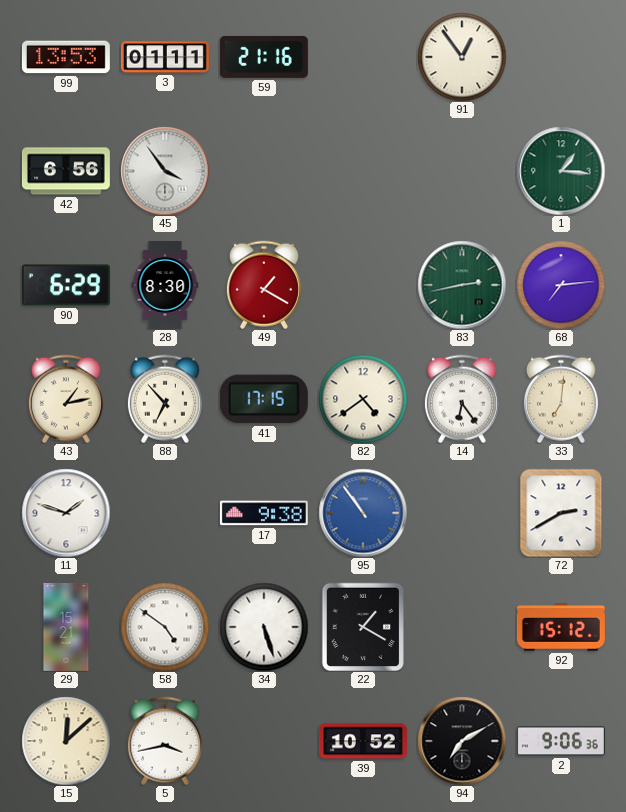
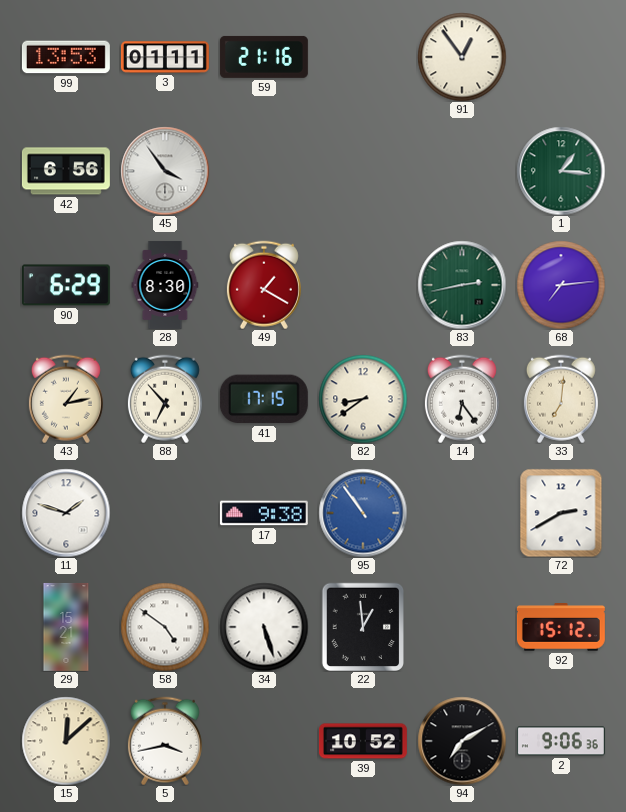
82: 4:39 -> 8:39 (363, 399)
22: 1:20 -> 12:59 (362, 626)
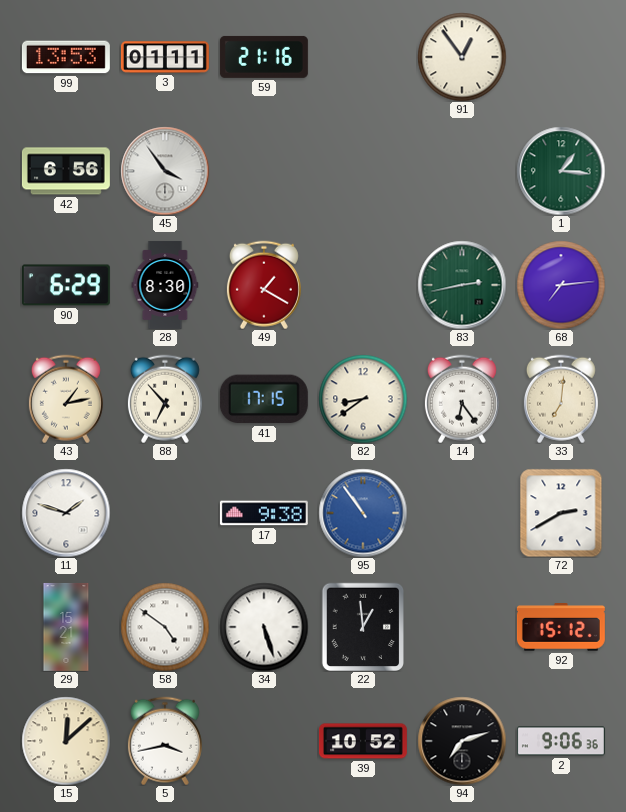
94: 7:10 -> 7:12 (462, 741)
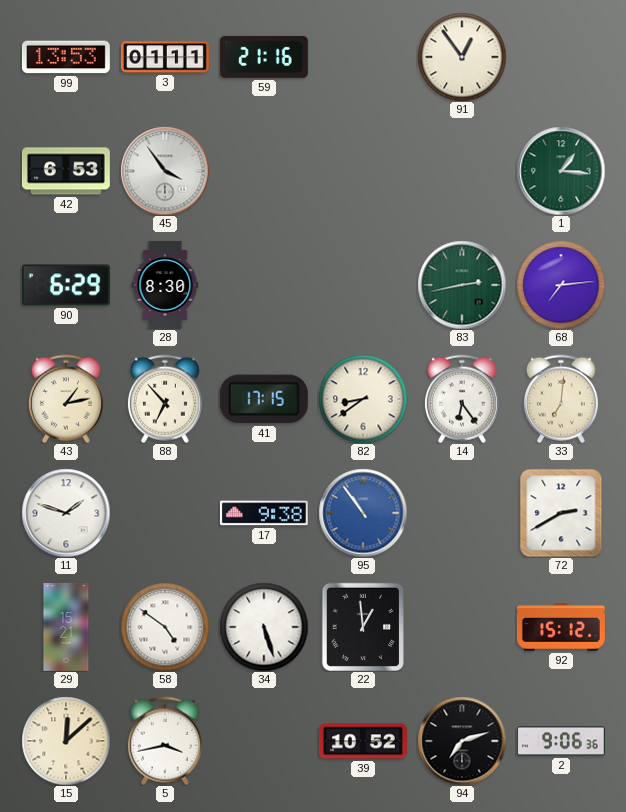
42: 6:56 -> 6:53 (66, 171)
49: 1:20 -> none (264, 285)
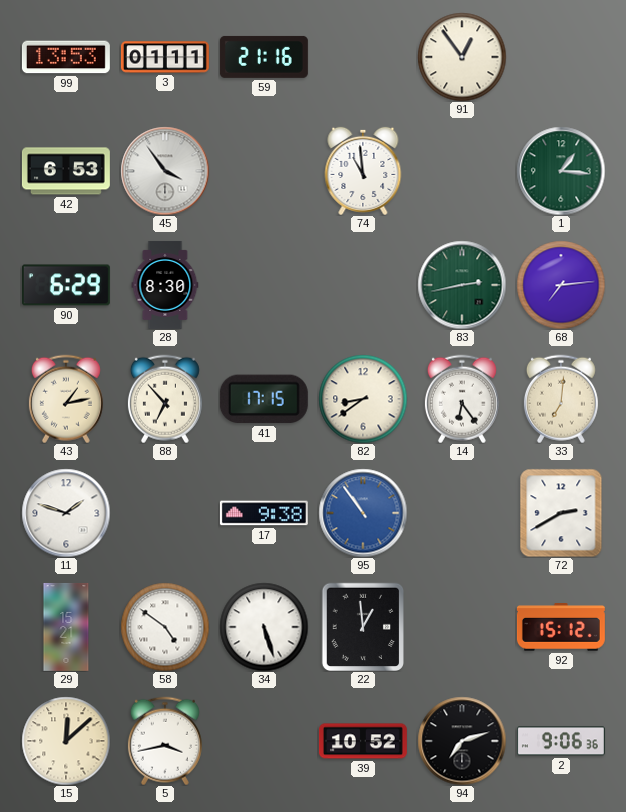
74: none -> 10:59 (363, 171)
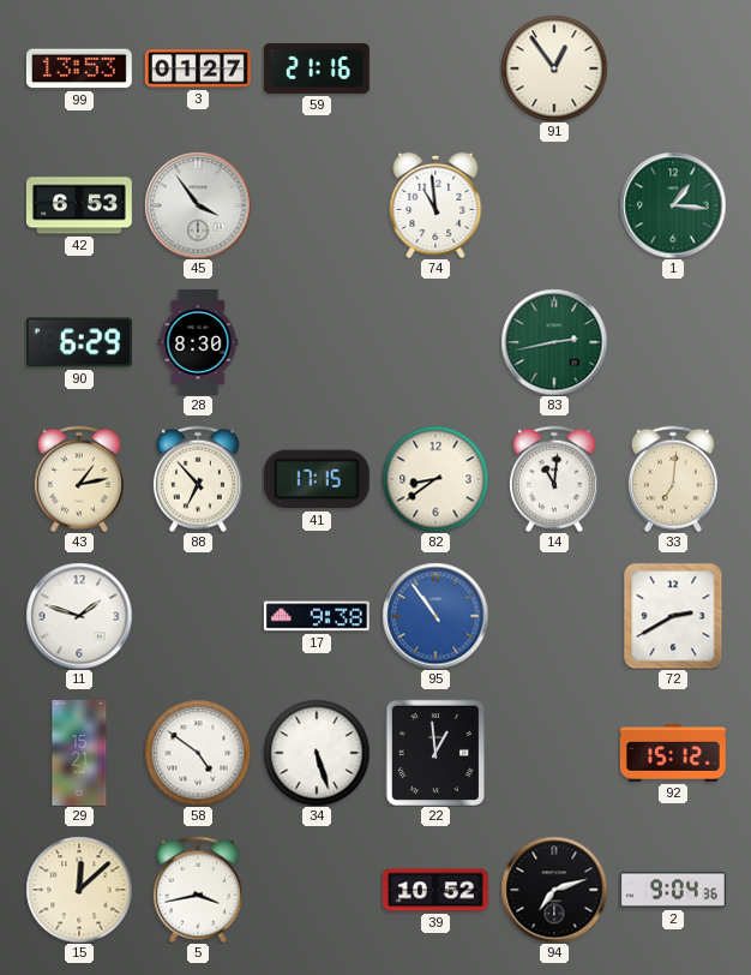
3: 01:11 -> 01:27 (198, 68)
68: 7:14 -> none (561, 285)
14: 6:24 -> 11:01 (554, 479)
2: 9:06 -> 9:04 (673, 890)
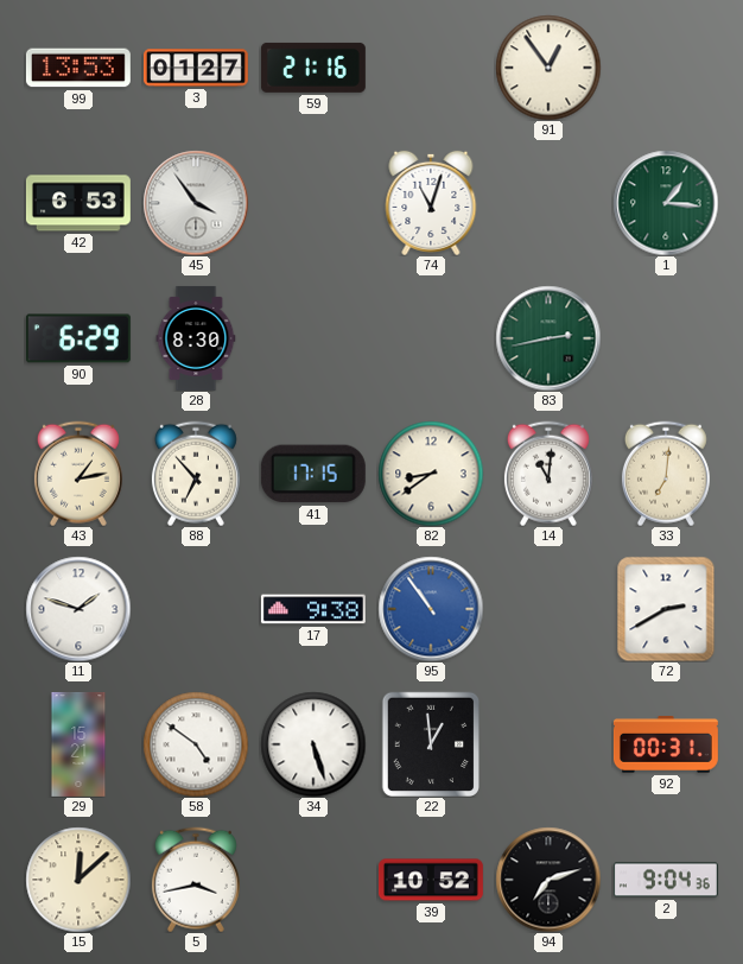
74: 10:59 -> 11:03 (431, 203)
92: 15:12 -> 00:31 (666, 746)
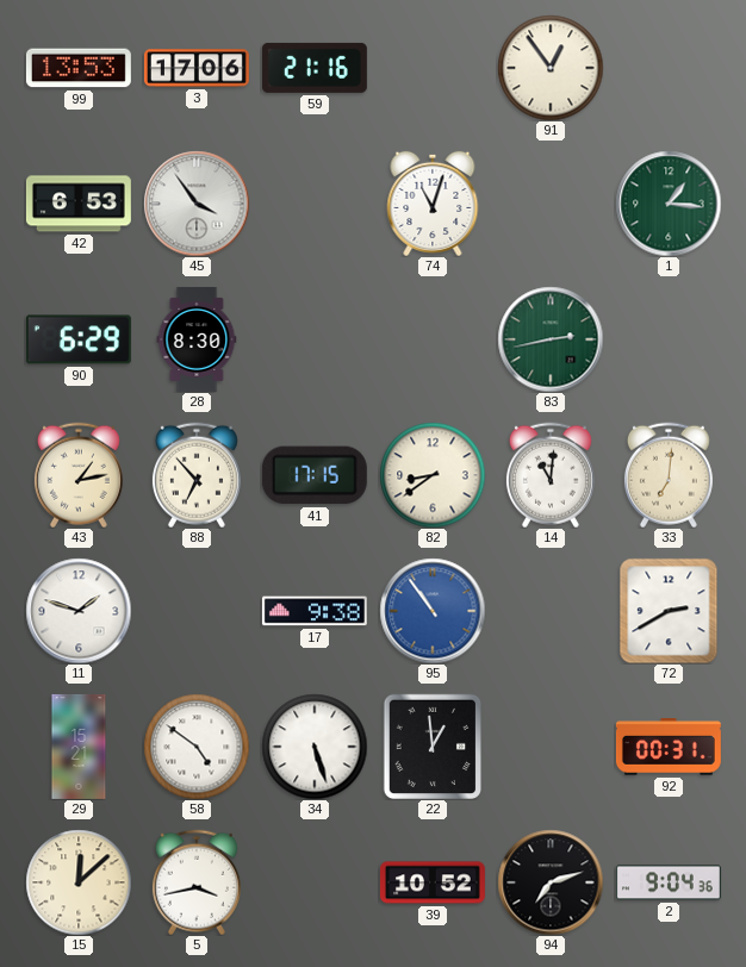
3: 01:27 -> 17:06 (197, 68)
